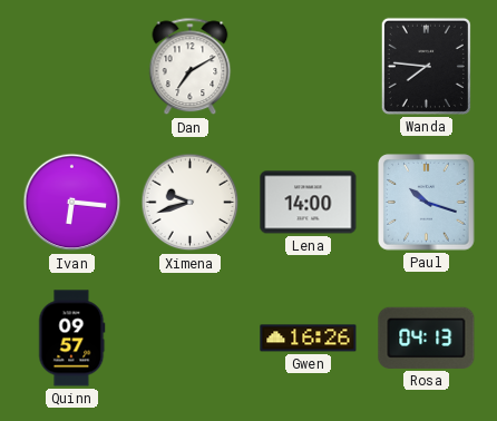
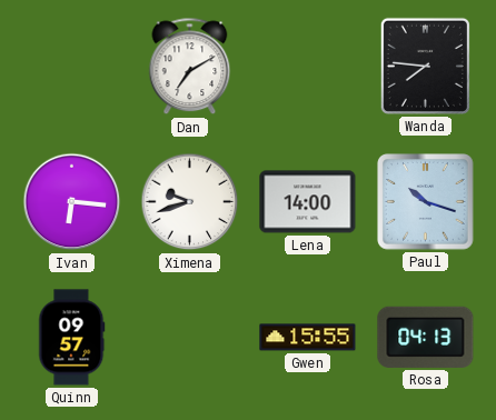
Gwen: 16:26 -> 15:55 (308, 338)
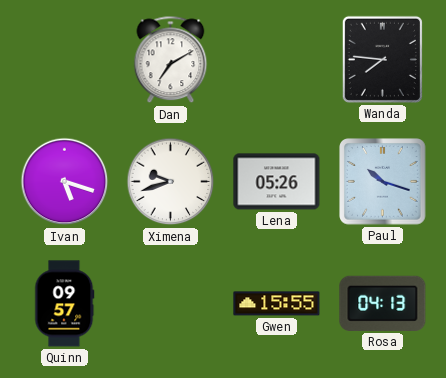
Ivan: 6:16 -> 5:18 (65, 182)
Lena: 14:00 -> 05:26 (277, 182)
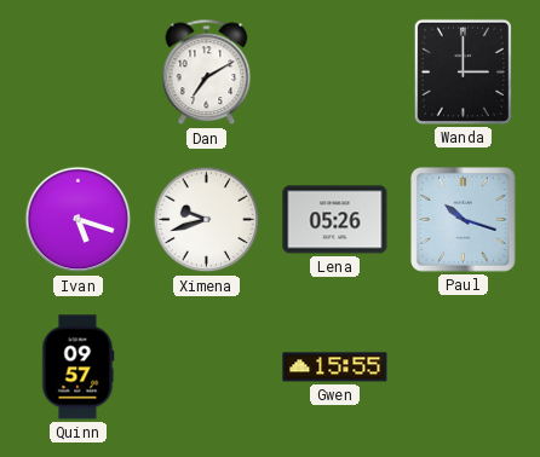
Wanda: 7:46 -> 3:00 (463, 71)
Rosa: 04:13 -> none (383, 303)
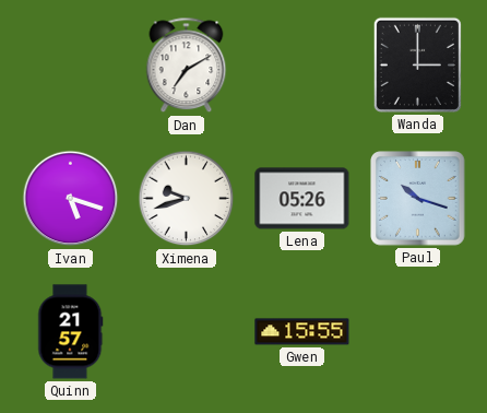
Quinn: 09:57 -> 21:57 (71, 332)
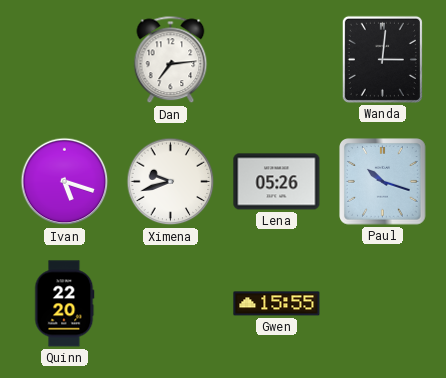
Dan: 7:10 -> 7:14 (171, 60)
Wanda: 3:00 -> 3:01 (382, 59)
Quinn: 21:57 -> 22:20 (65, 304)
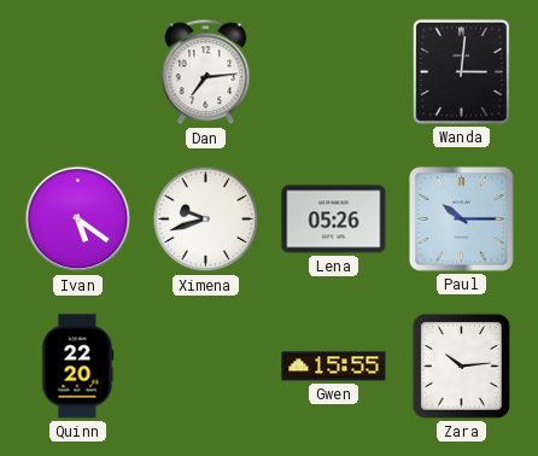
Ivan: 5:18 -> 5:21 (78, 220)
Paul: 10:18 -> 10:15 (462, 220)
Zara: none -> 10:14 (461, 366)
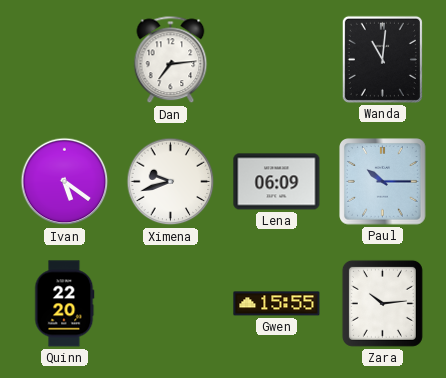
Wanda: 3:01 -> 11:01 (382, 59)
Lena: 05:26 -> 06:09 (277, 182)
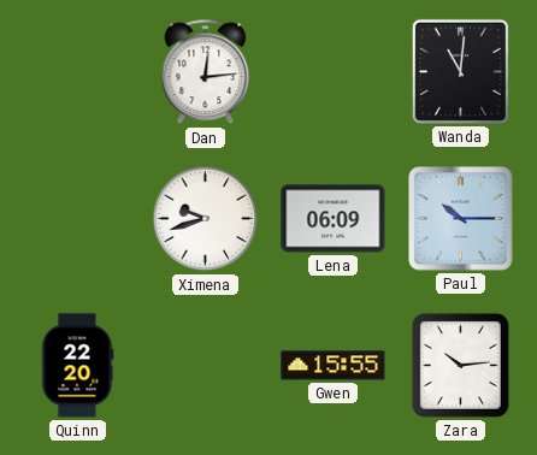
Dan: 7:14 -> 12:14 (206, 72)
Ivan: 5:21 -> none (65, 182)
